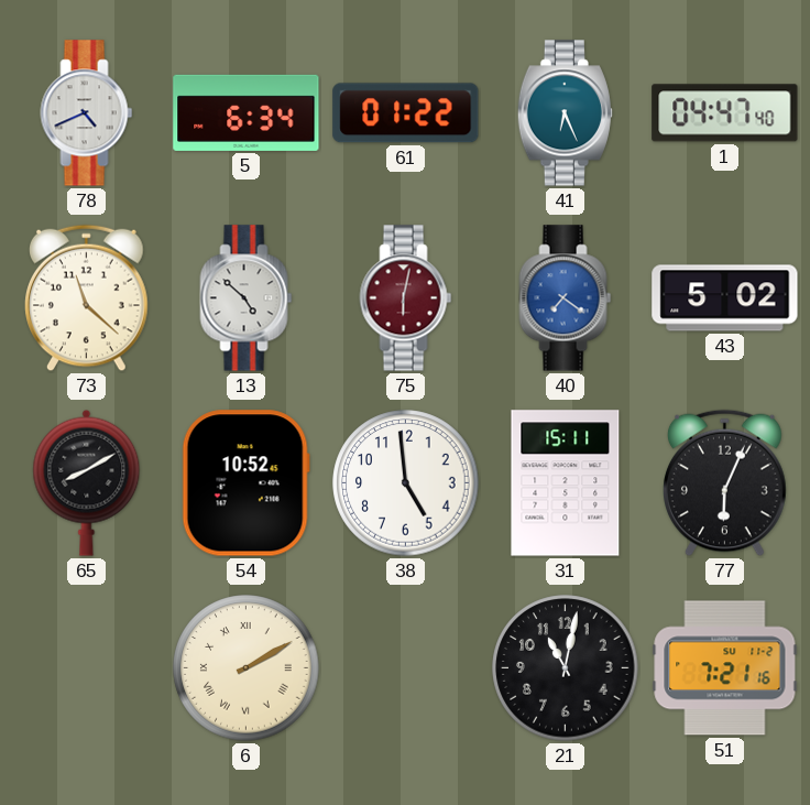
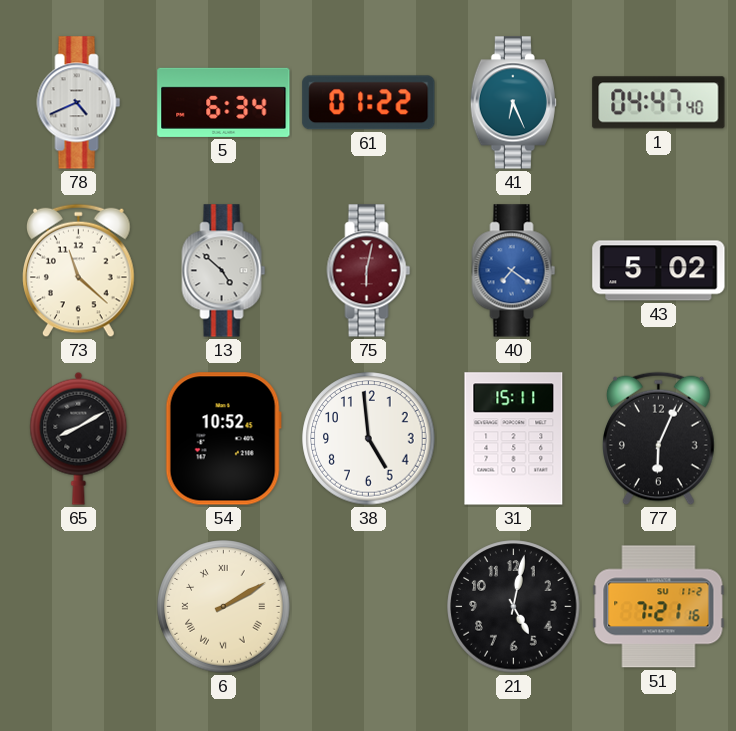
21: 11:02 -> 5:02 (514, 607)
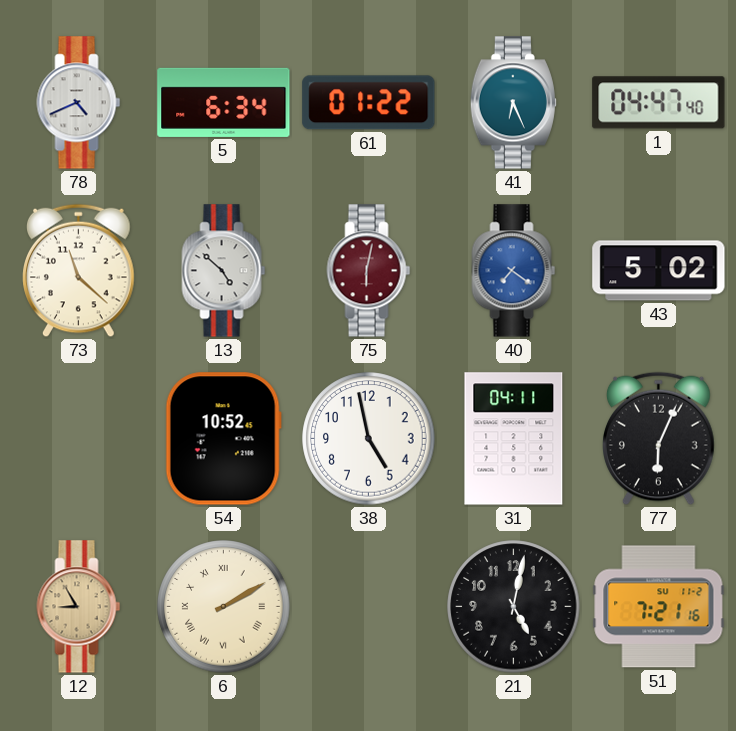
65: 8:10 -> none (79, 438)
38: 4:59 -> 4:58 (369, 439)
31: 15:11 -> 04:11 (514, 439)
12: none -> 8:55 (79, 607)
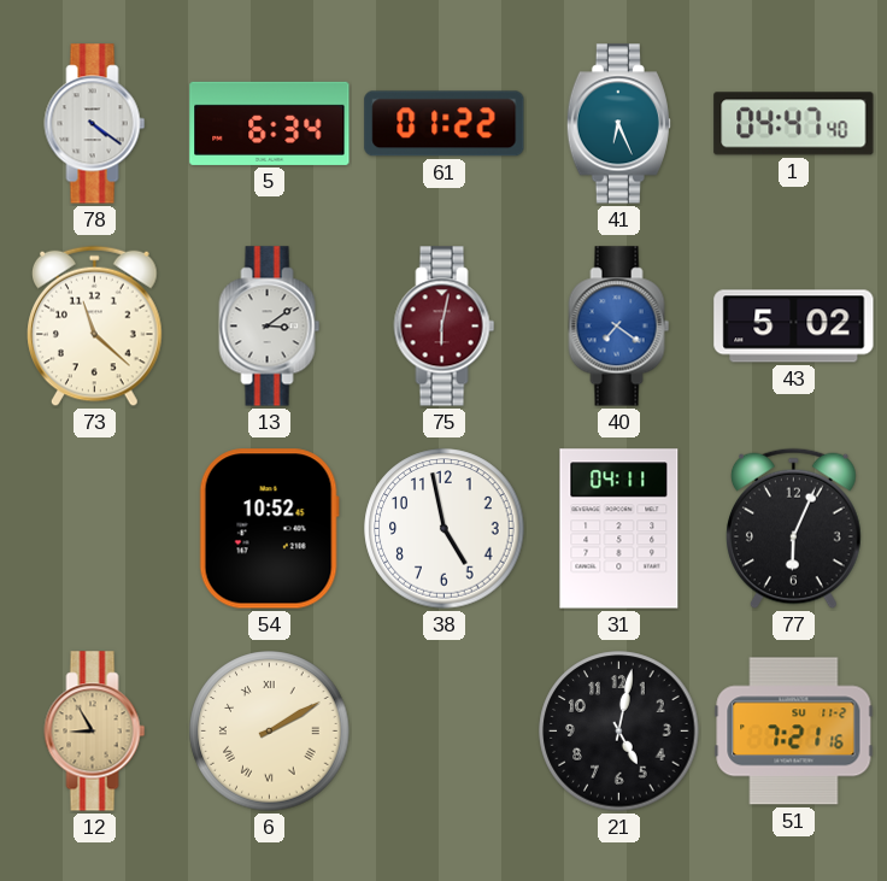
78: 4:41 -> 4:21 (95, 124)
13: 4:52 -> 3:09 (270, 327)
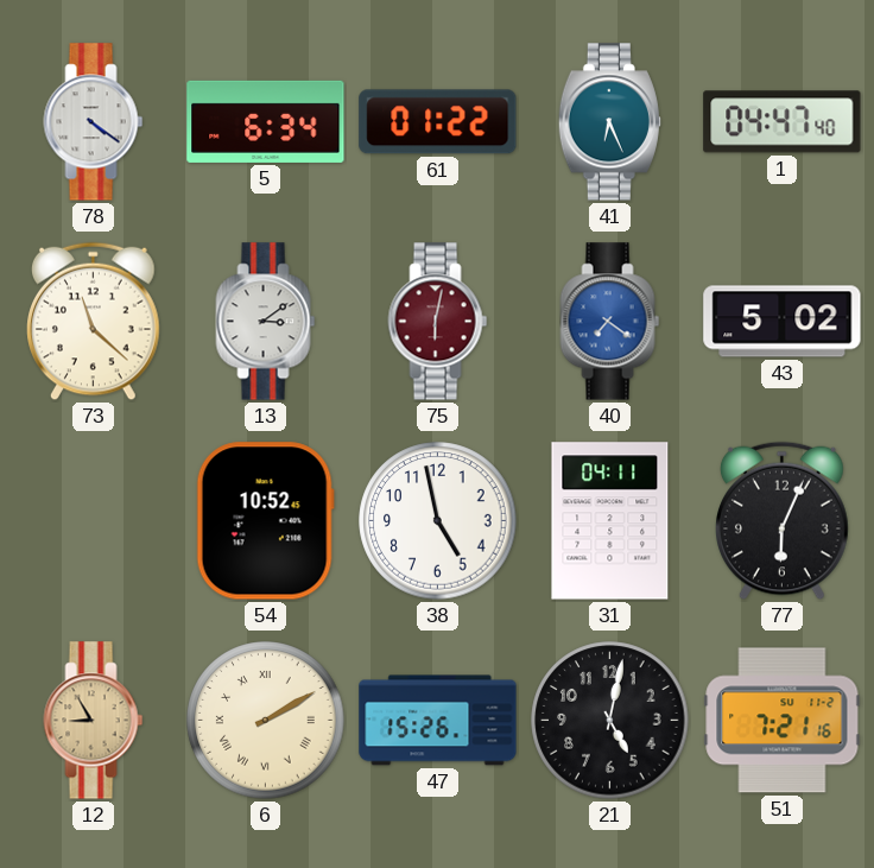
47: none -> 15:26 (438, 721)
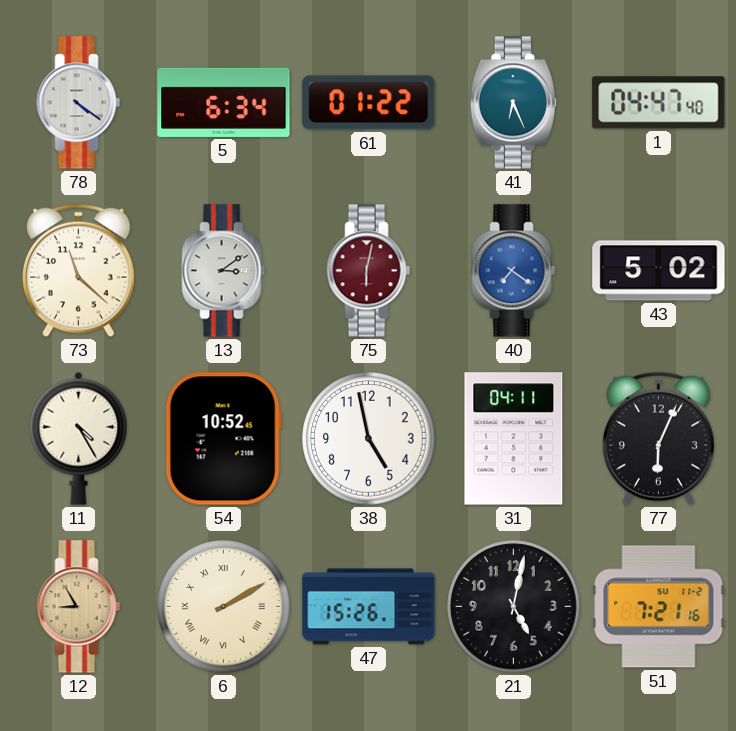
11: none -> 4:25 (79, 438)
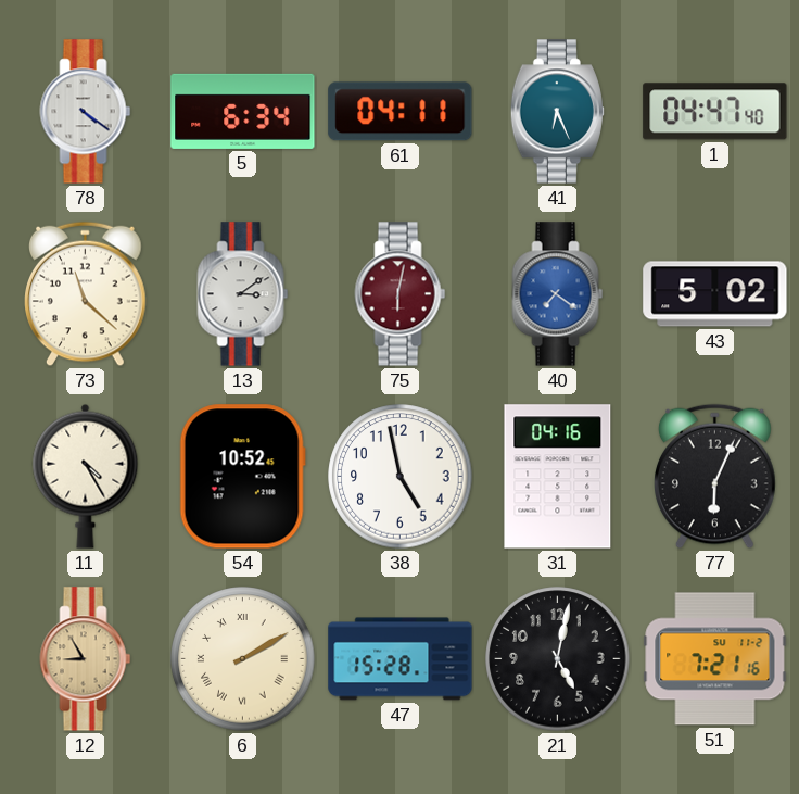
61: 01:22 -> 04:11 (401, 112)
31: 04:11 -> 04:16 (558, 477)
47: 15:26 -> 15:28 (401, 659)
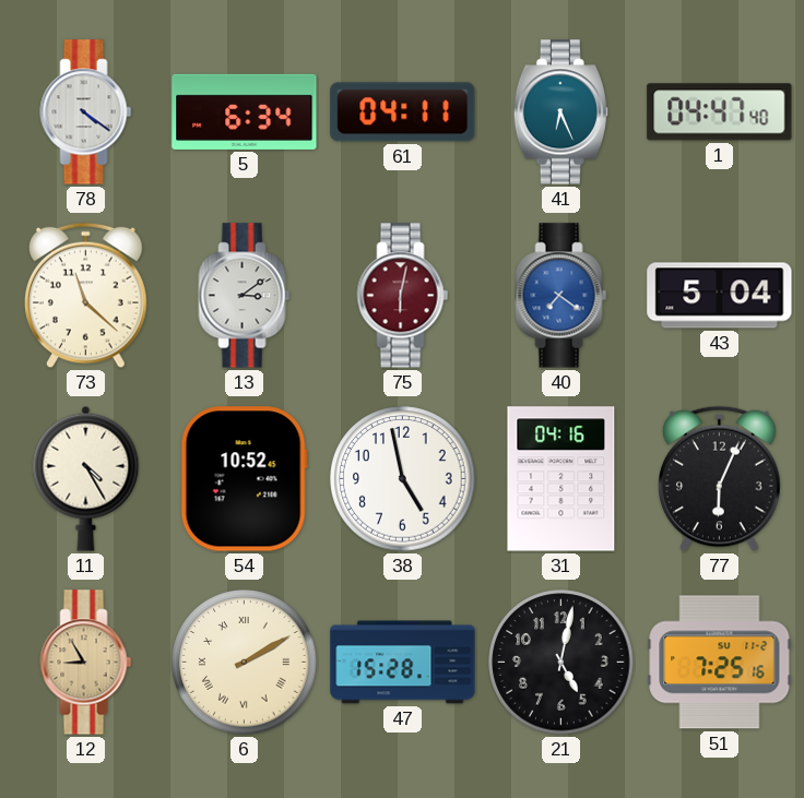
43: 5:02 -> 5:04 (720, 296)
51: 7:21 -> 7:25 (720, 663)
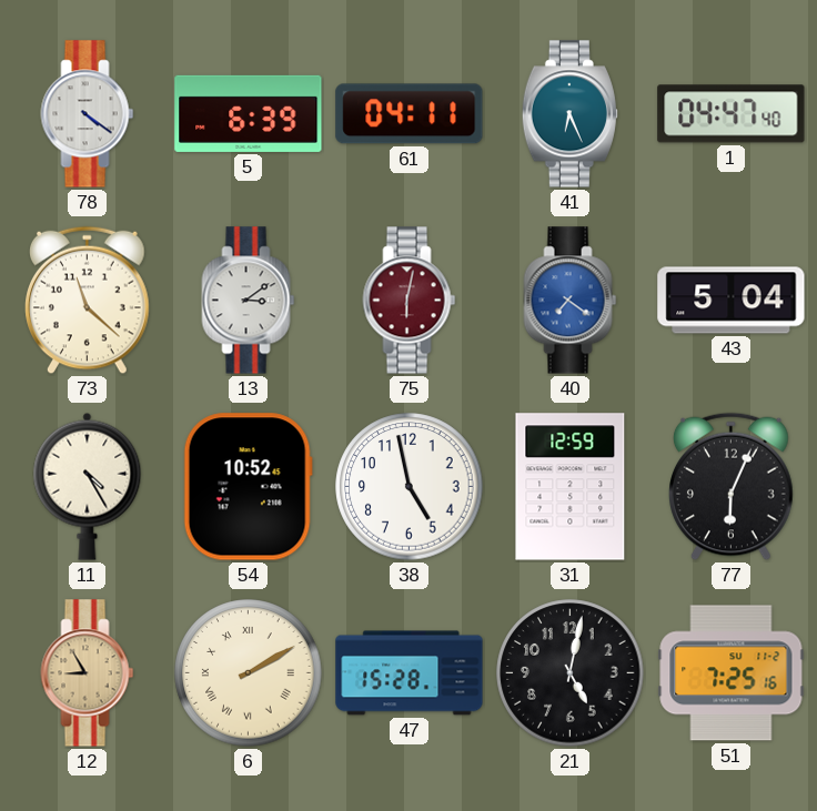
5: 6:34 -> 6:39 (249, 113)
31: 04:16 -> 12:59 (571, 487)
